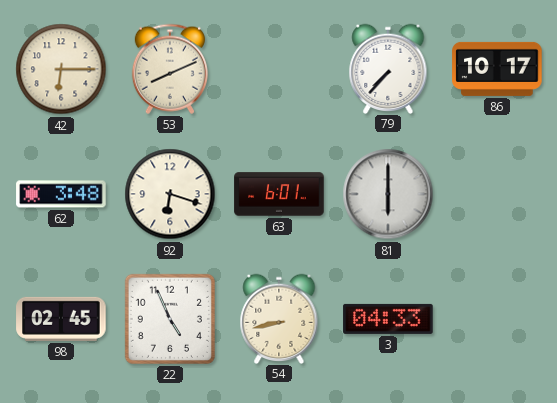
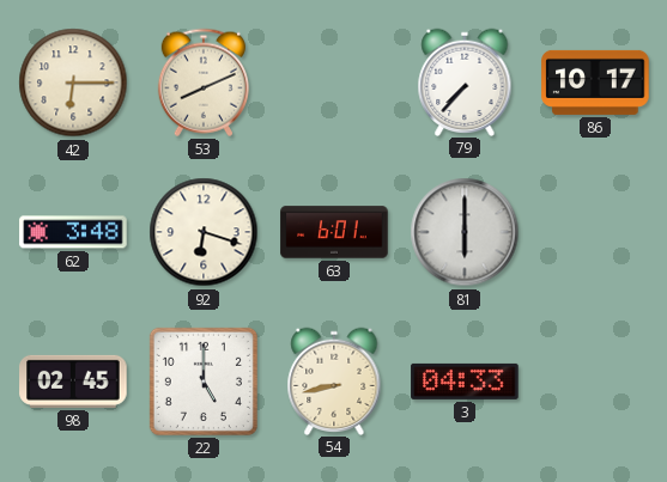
22: 4:56 -> 5:00 (204, 382)
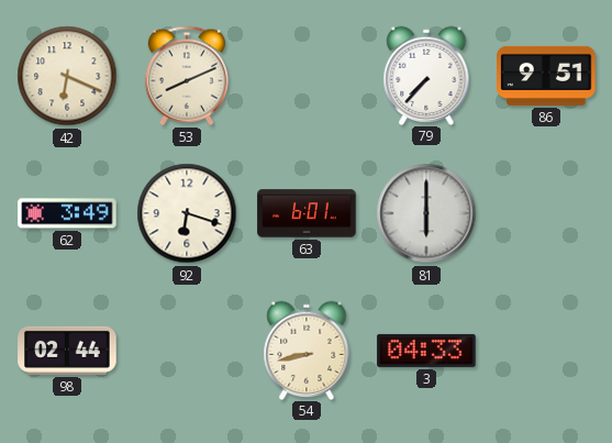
42: 6:15 -> 6:19 (67, 76)
86: 10:17 -> 9:51 (546, 76)
62: 3:48 -> 3:49 (67, 213)
98: 02:45 -> 02:44 (67, 351)
22: 5:00 -> none (204, 382)
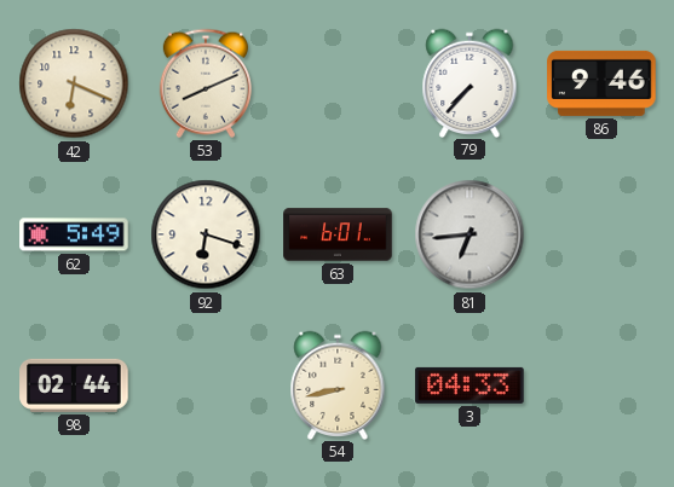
86: 9:51 -> 9:46 (601, 83)
62: 3:49 -> 5:49 (74, 234)
81: 6:00 -> 6:44 (470, 234)
